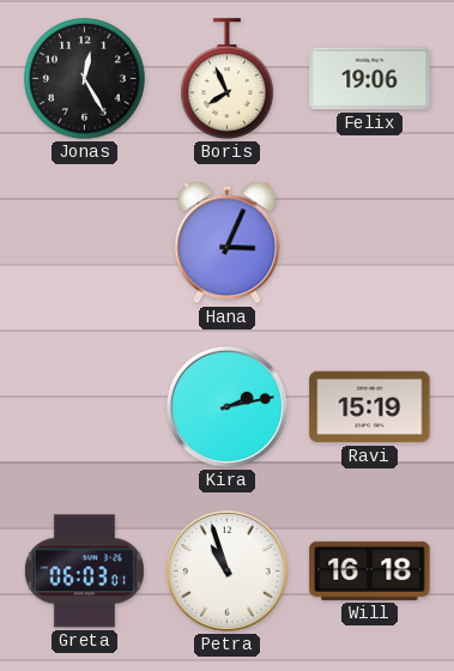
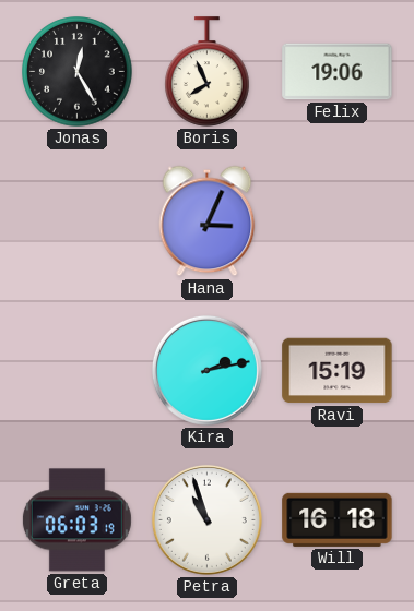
Greta: 06:03:01 -> 06:03:19 (76, 520)
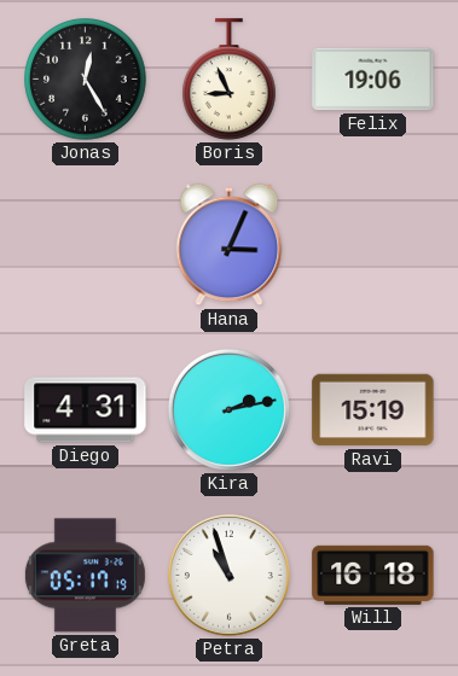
Boris: 7:56 -> 8:56 (230, 80)
Diego: none -> 4:31 (86, 410)
Greta: 06:03 -> 05:17 (85, 576)
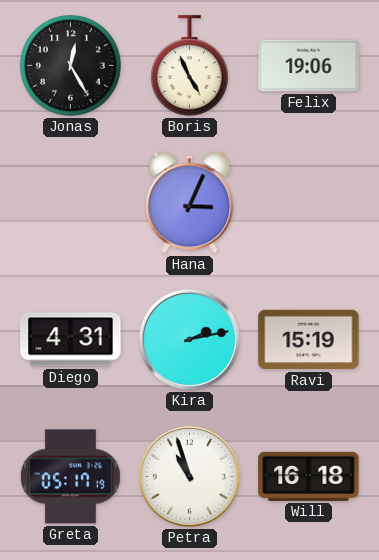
Boris: 8:56 -> 4:56 (190, 66)
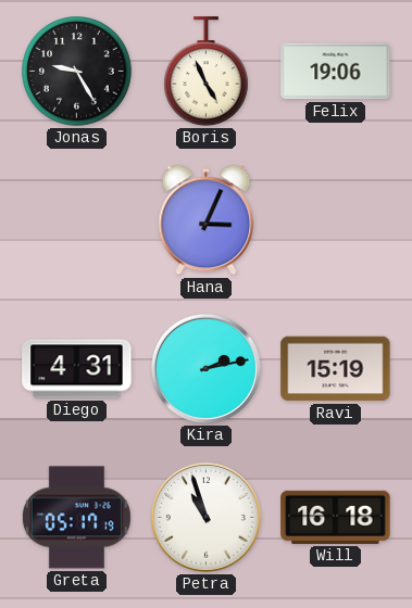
Jonas: 12:25 -> 9:25 (77, 72)
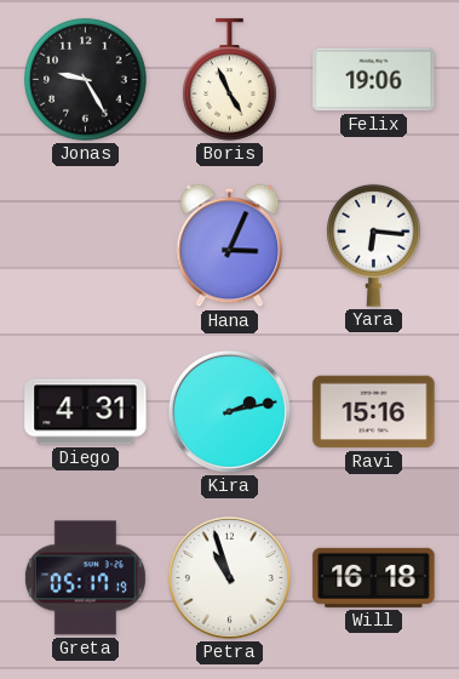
Yara: none -> 6:16 (374, 245)
Ravi: 15:19 -> 15:16 (374, 412)
